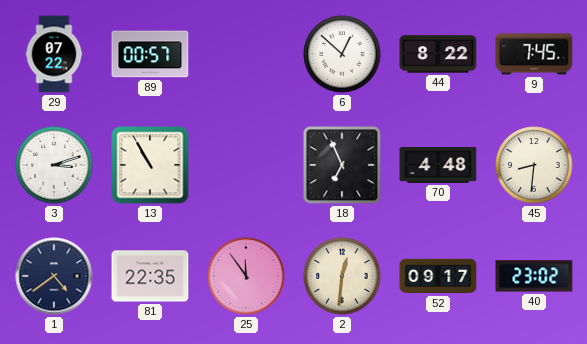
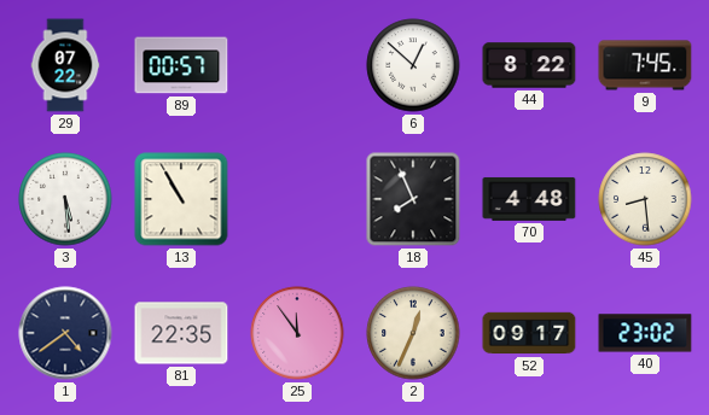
3: 3:12 -> 5:29 (65, 199)
18: 6:56 -> 7:56 (413, 199)
45: 8:31 -> 8:29 (645, 199)
2: 12:31 -> 12:34 (413, 333)
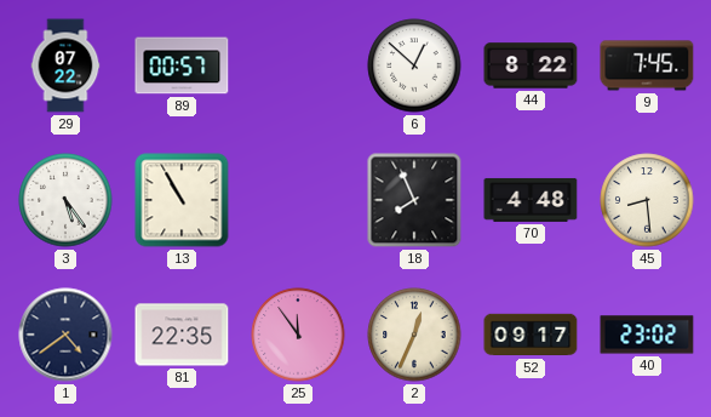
3: 5:29 -> 5:24 (65, 200)
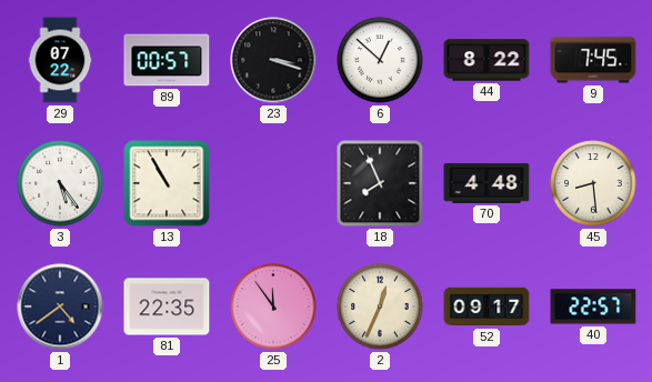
23: none -> 3:18 (273, 60)
40: 23:02 -> 22:57 (593, 306)
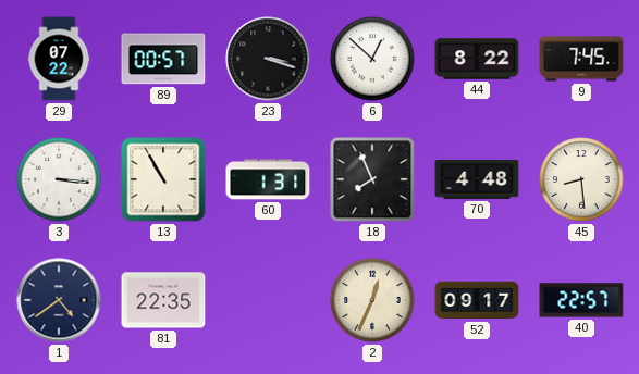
3: 5:24 -> 3:16 (59, 179)
60: none -> 1:31 (268, 179)
25: 11:54 -> none (273, 306)
